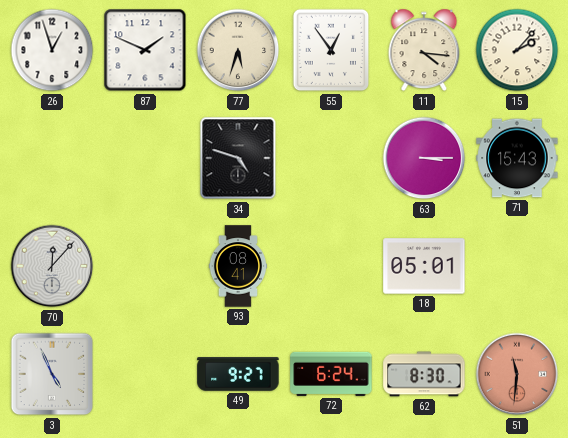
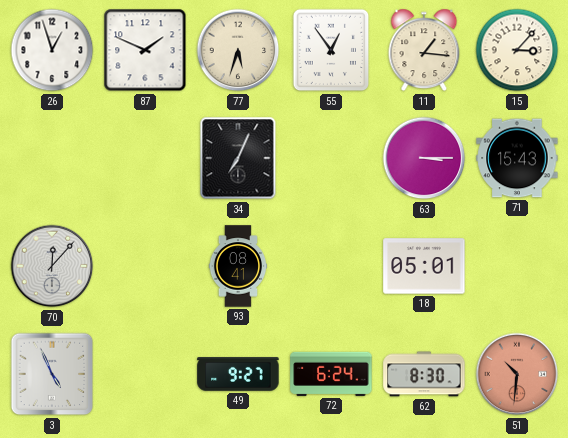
11: 4:16 -> 1:16 (424, 50)
15: 2:07 -> 3:07 (517, 50)
34: 4:48 -> 7:04 (238, 158)
51: 11:31 -> 10:31 (517, 374)
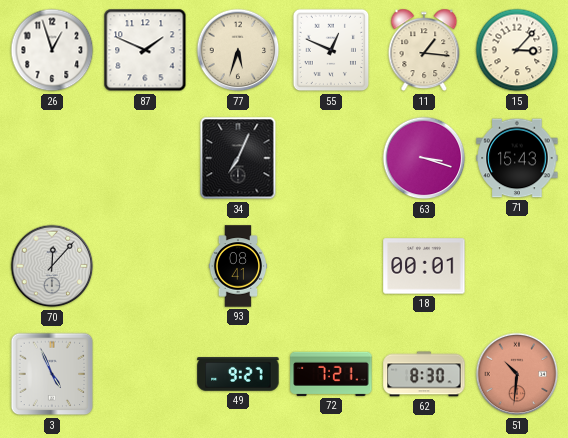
55: 12:54 -> 12:49 (331, 50)
63: 3:15 -> 3:18 (424, 158)
18: 05:01 -> 00:01 (424, 266)
72: 6:24 -> 7:21 (331, 374)
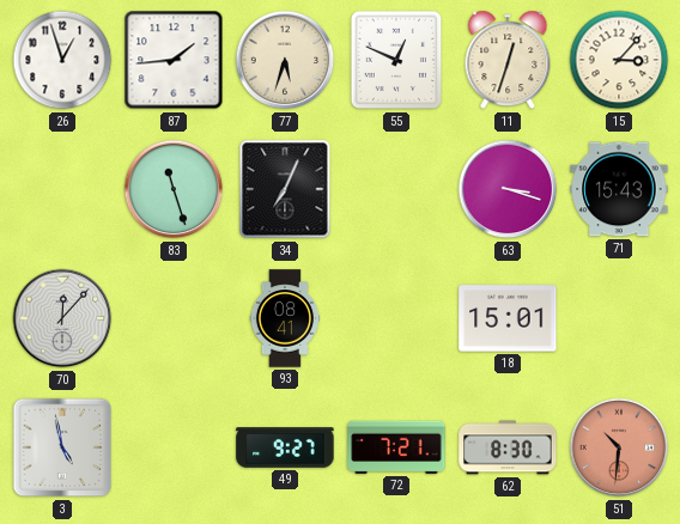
87: 1:49 -> 1:44 (174, 60)
11: 1:16 -> 12:33 (508, 60)
83: none -> 11:27 (174, 189)
18: 00:01 -> 15:01 (508, 318)
3: 4:56 -> 4:58 (62, 447)
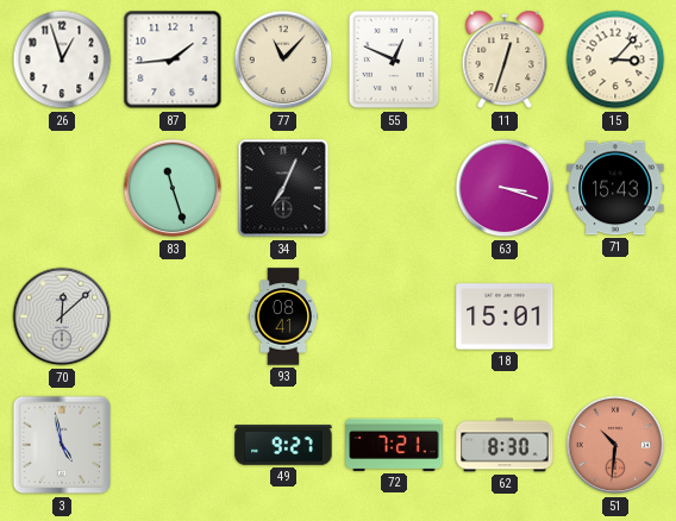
77: 5:33 -> 11:07 (283, 59)
70: 12:07 -> 12:08 (62, 316)
